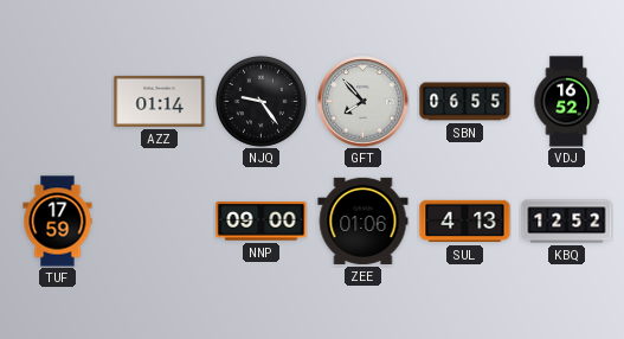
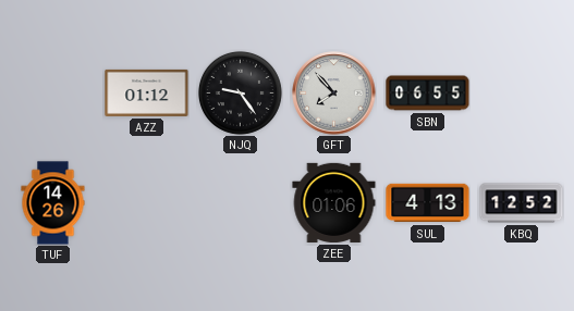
AZZ: 01:14 -> 01:12 (147, 92)
VDJ: 16:52 -> none (566, 102)
TUF: 17:59 -> 14:26 (53, 203)
NNP: 09:00 -> none (262, 222)
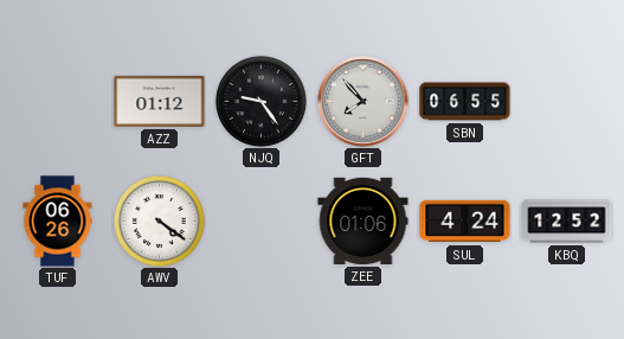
TUF: 14:26 -> 06:26 (58, 222)
AWV: none -> 4:21 (159, 220)
SUL: 4:13 -> 4:24 (465, 222)
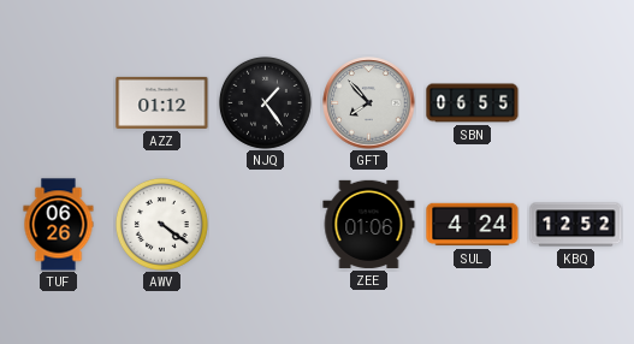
NJQ: 9:24 -> 1:24 (265, 102)
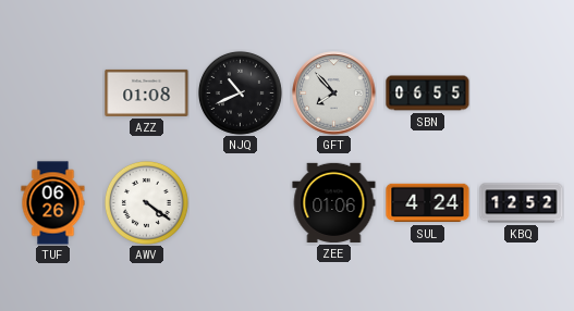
AZZ: 01:12 -> 01:08 (147, 92)
NJQ: 1:24 -> 10:41 (240, 92)
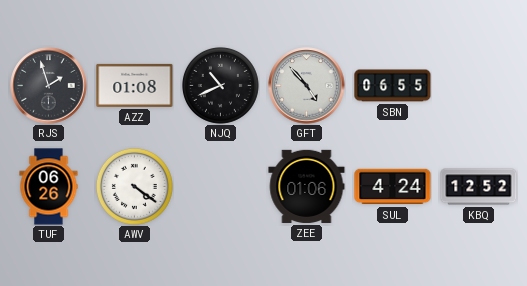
RJS: none -> 1:57 (49, 86)
GFT: 7:53 -> 4:53 (307, 86)
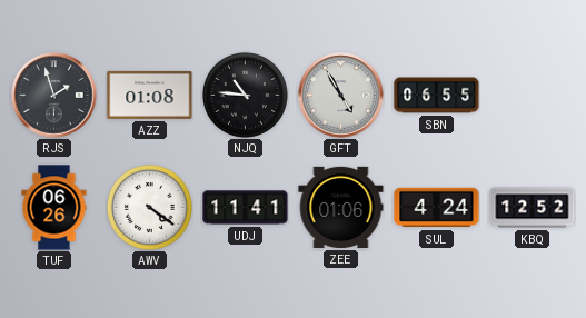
NJQ: 10:41 -> 10:46 (245, 95)
GFT: 4:53 -> 4:55 (341, 96)
UDJ: none -> 11:41 (246, 208)
